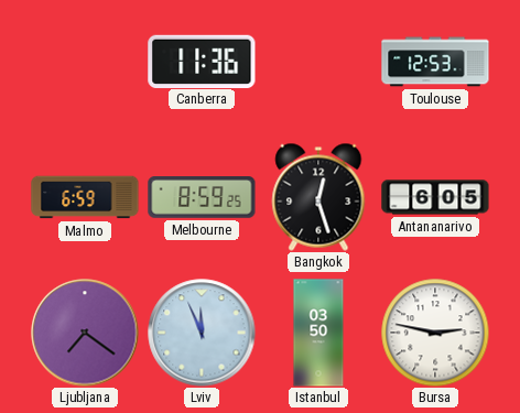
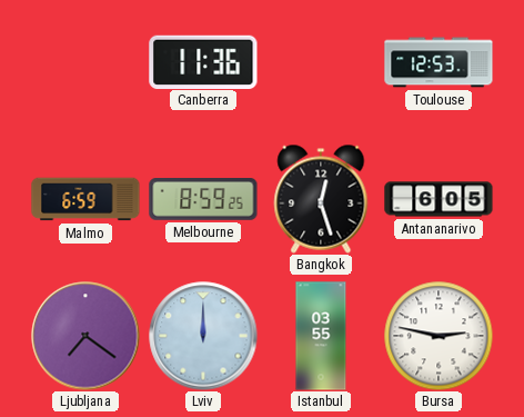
Lviv: 11:56 -> 12:00 (203, 336)
Istanbul: 03:50 -> 03:55 (321, 336)
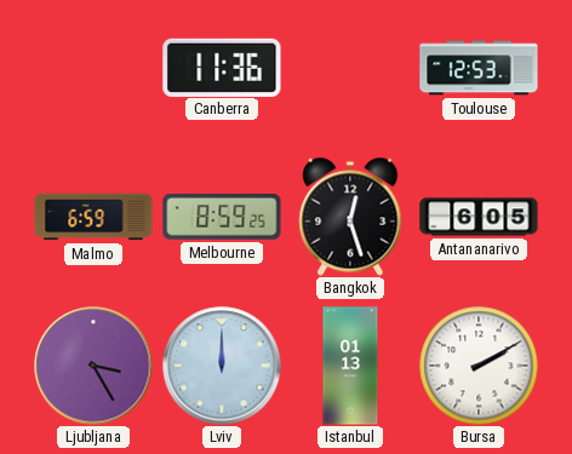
Ljubljana: 7:21 -> 3:25 (93, 366)
Istanbul: 03:55 -> 01:13 (350, 366)
Bursa: 2:47 -> 2:10 (479, 366)
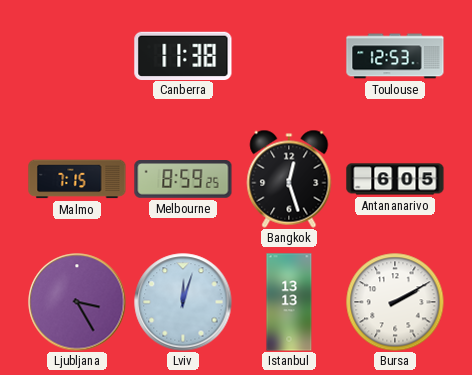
Canberra: 11:36 -> 11:38 (183, 55)
Malmo: 6:59 -> 7:15 (77, 179)
Lviv: 12:00 -> 12:03 (183, 302)
Istanbul: 01:13 -> 13:13 (289, 302)
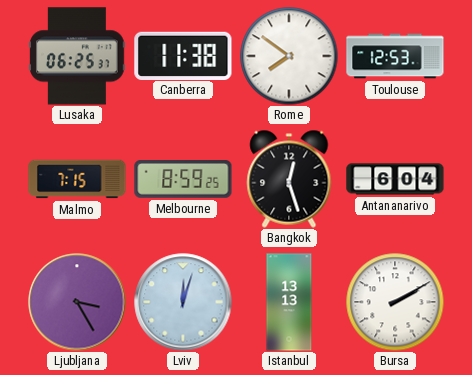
Lusaka: none -> 06:25 (77, 56)
Rome: none -> 7:51 (289, 56)
Antananarivo: 6:05 -> 6:04 (395, 179)
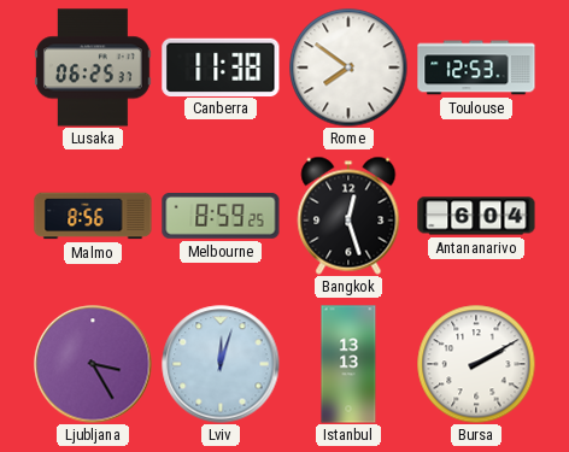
Malmo: 7:15 -> 8:56 (93, 216)
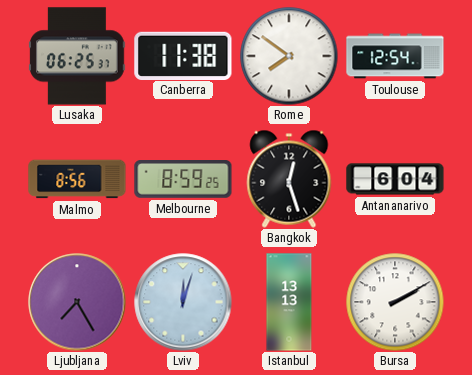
Toulouse: 12:53 -> 12:54 (395, 56)
Ljubljana: 3:25 -> 7:25 (77, 302)
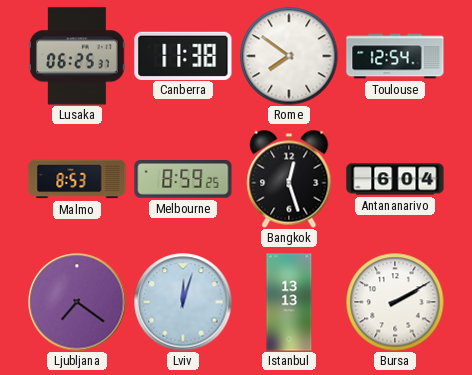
Malmo: 8:56 -> 8:53 (77, 179)
Ljubljana: 7:25 -> 7:21 (77, 302)
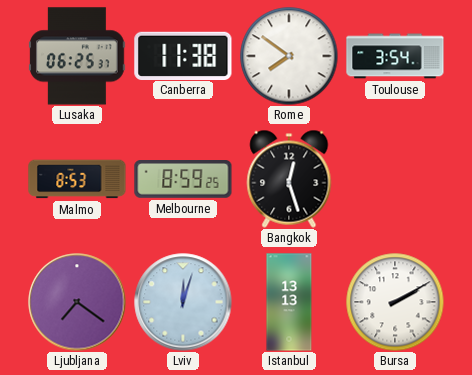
Toulouse: 12:54 -> 3:54 (395, 56)
Antananarivo: 6:04 -> none (395, 179)
